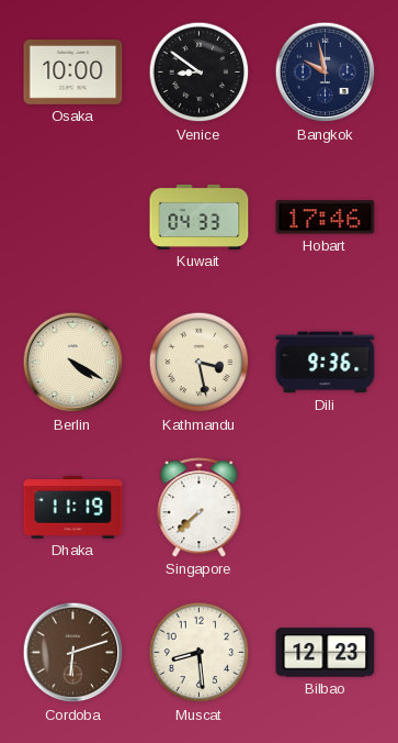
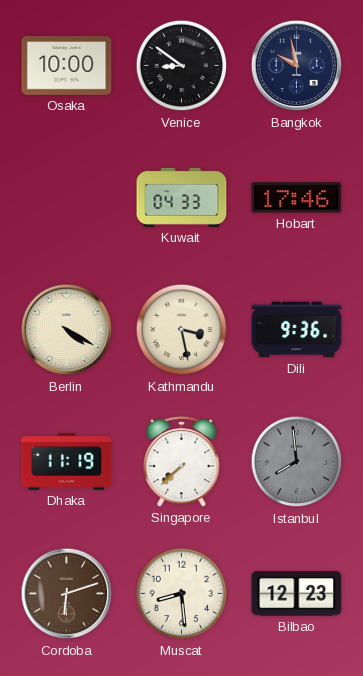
Istanbul: none -> 7:59 (297, 462)
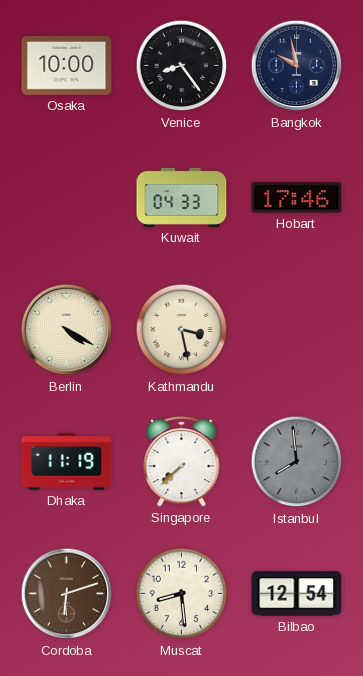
Venice: 8:51 -> 8:24 (182, 66)
Dili: 9:36 -> none (297, 330)
Bilbao: 12:23 -> 12:54 (297, 594)
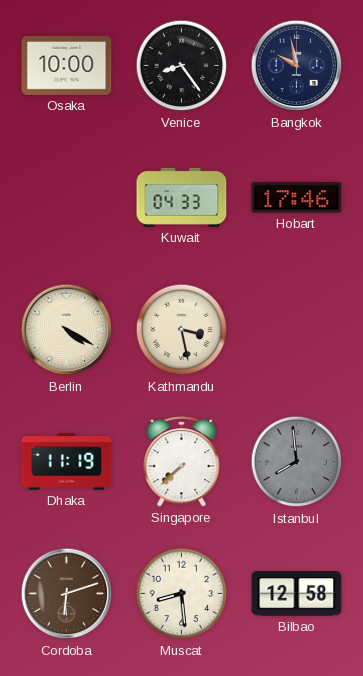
Bilbao: 12:54 -> 12:58 (297, 594)
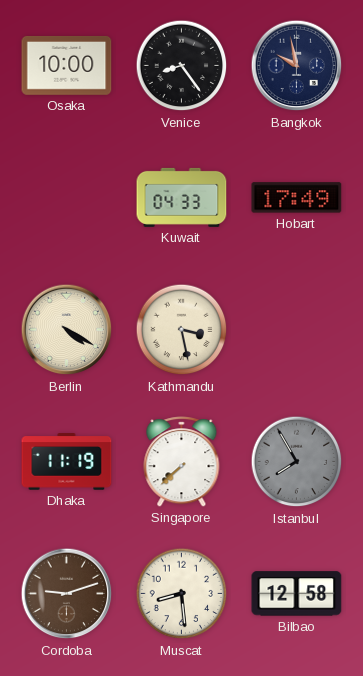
Hobart: 17:46 -> 17:49 (297, 198)
Istanbul: 7:59 -> 7:55 (297, 462)
Cordoba: 6:12 -> 9:12 (67, 594)
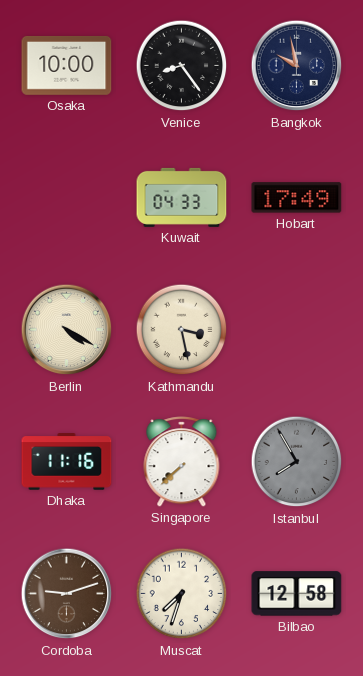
Dhaka: 11:19 -> 11:16 (67, 462)
Muscat: 8:29 -> 7:33 (182, 594)
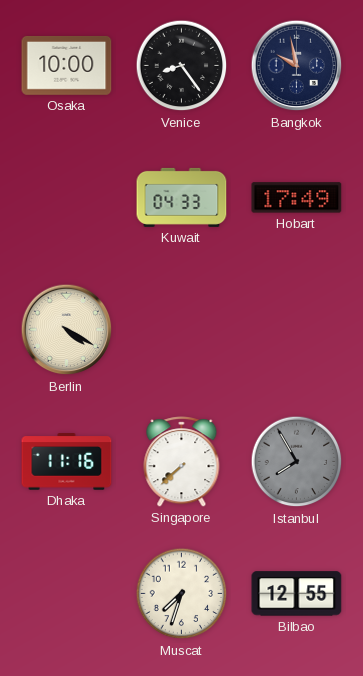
Kathmandu: 3:28 -> none (182, 330)
Cordoba: 9:12 -> none (67, 594)
Bilbao: 12:58 -> 12:55 (297, 594)
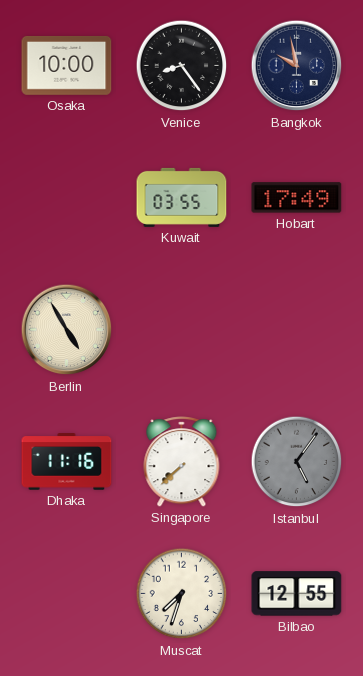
Kuwait: 04:33 -> 03:55 (182, 197)
Berlin: 4:20 -> 4:55 (67, 330)
Istanbul: 7:55 -> 5:06 (297, 462)
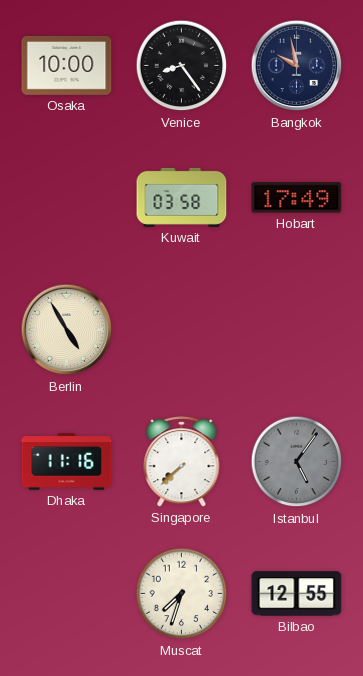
Kuwait: 03:55 -> 03:58 (182, 197)
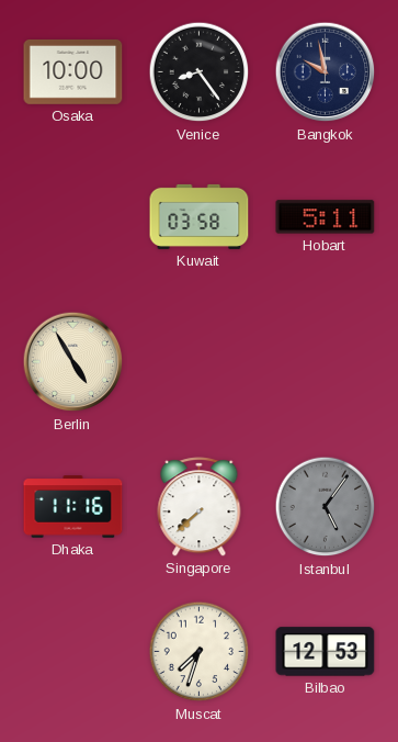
Hobart: 17:49 -> 5:11 (326, 217)
Bilbao: 12:55 -> 12:53 (326, 652)
